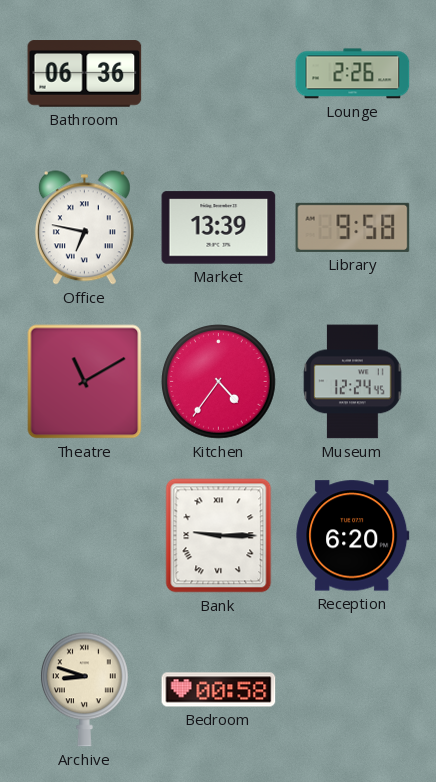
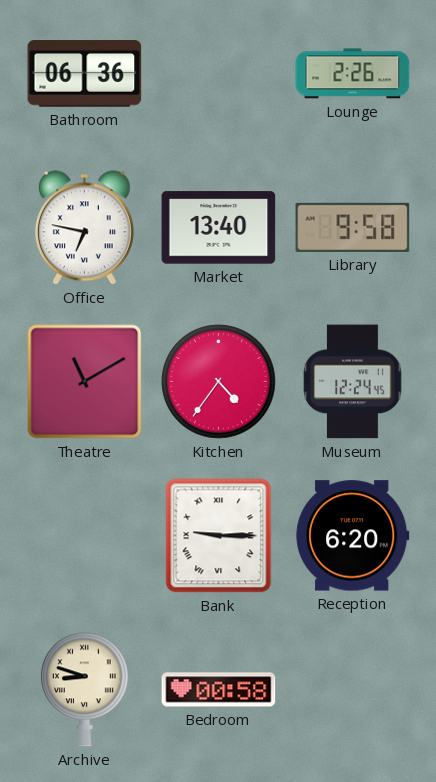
Market: 13:39 -> 13:40 (219, 228)
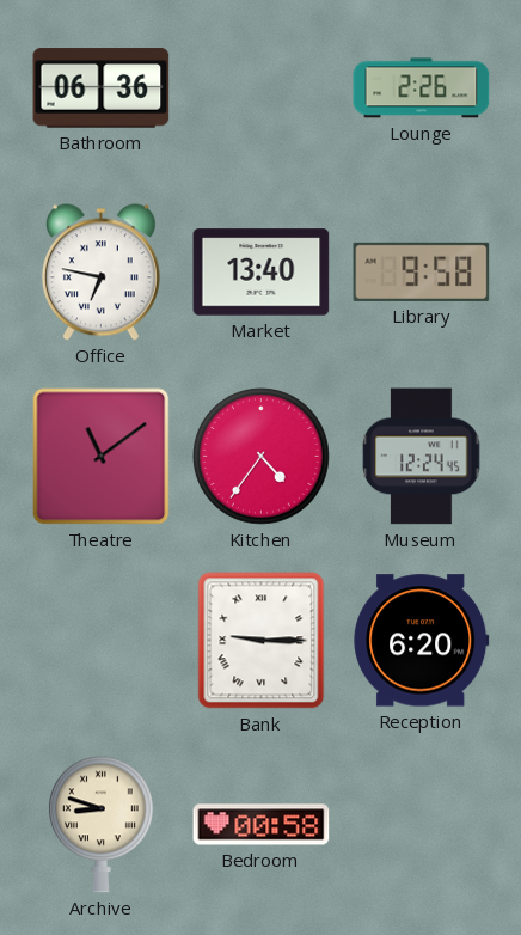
Theatre: 11:10 -> 11:09 (102, 457)
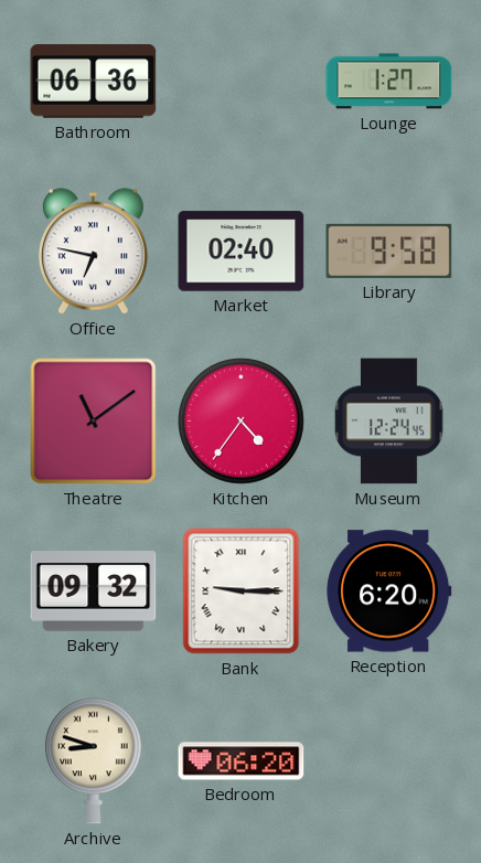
Lounge: 2:26 -> 1:27 (389, 82)
Market: 13:40 -> 02:40 (242, 252)
Bakery: none -> 09:32 (94, 592)
Bedroom: 00:58 -> 06:20 (242, 761)
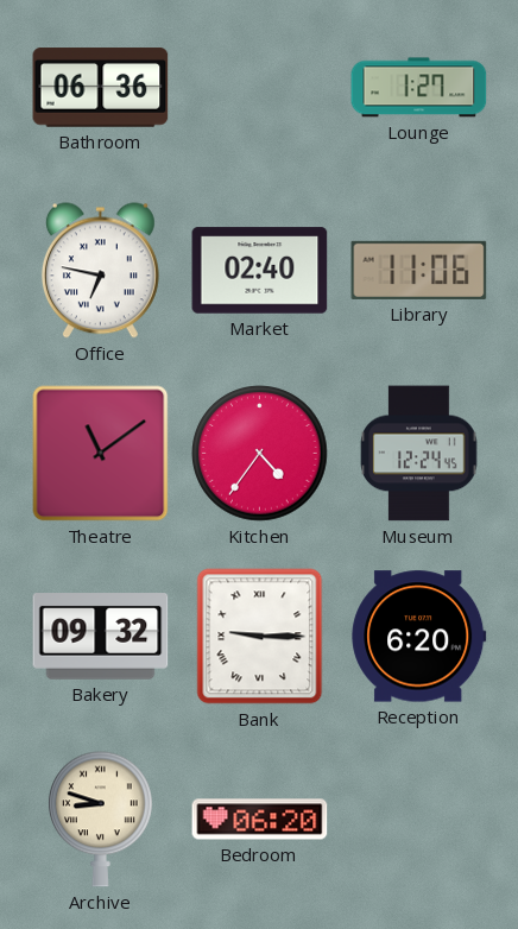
Library: 9:58 -> 11:06 (419, 270)
